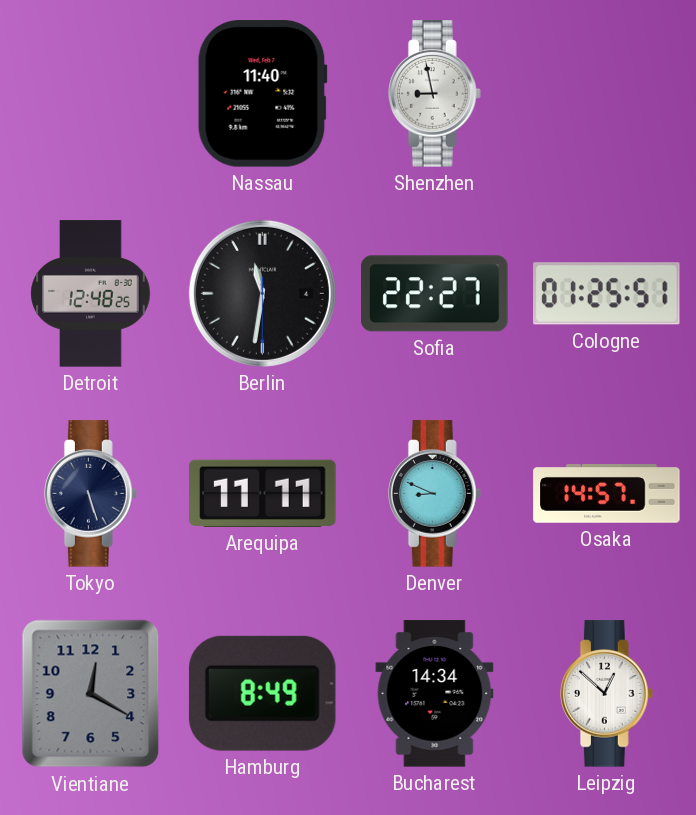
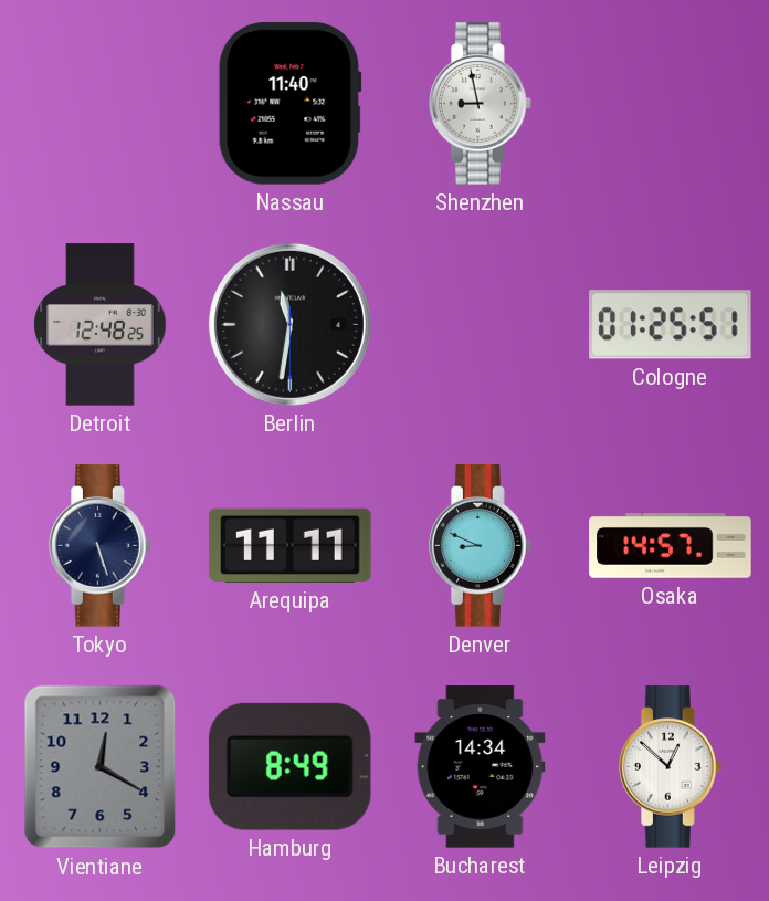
Sofia: 22:27 -> none (435, 294)
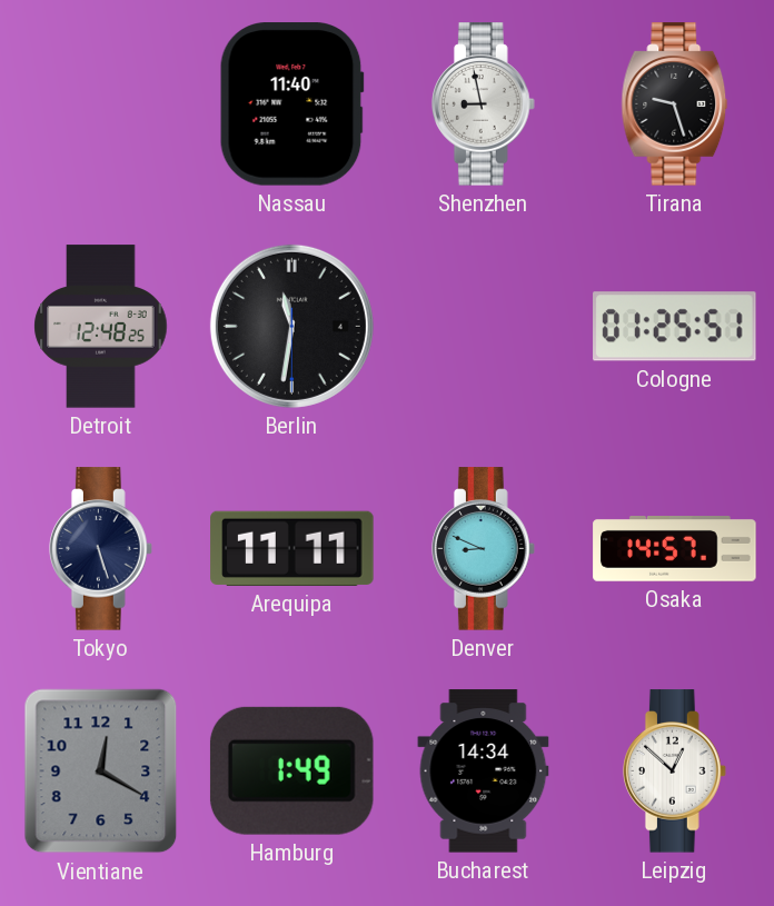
Tirana: none -> 9:27 (675, 104)
Hamburg: 8:49 -> 1:49 (291, 770)
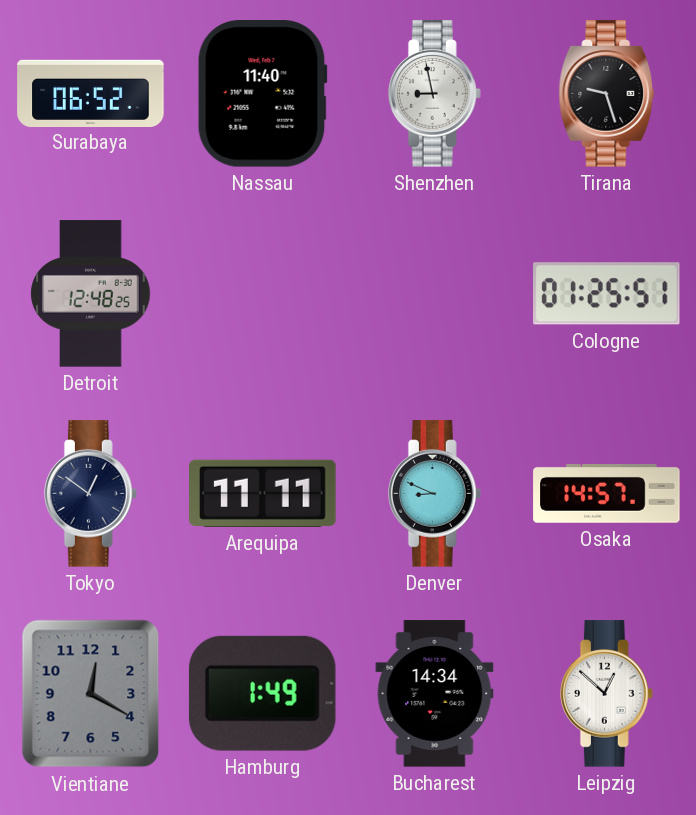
Surabaya: none -> 06:52 (91, 93)
Berlin: 11:31 -> none (291, 326)
Tokyo: 5:27 -> 12:51 (91, 494)
